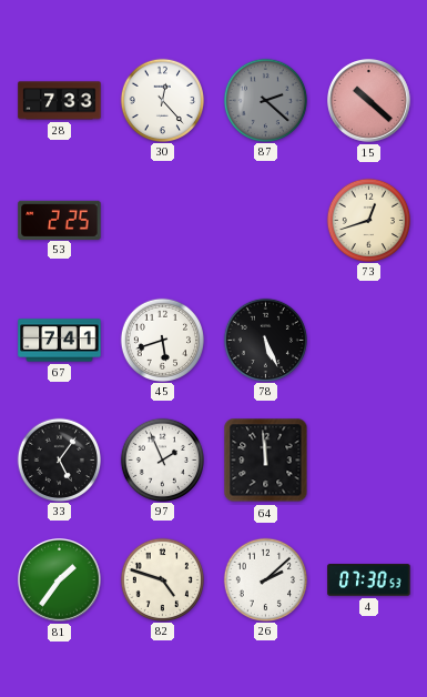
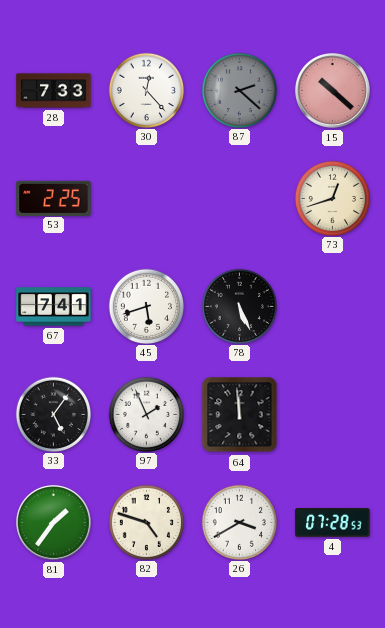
26: 2:08 -> 3:40 (239, 522)
4: 07:30 -> 07:28 (333, 523)
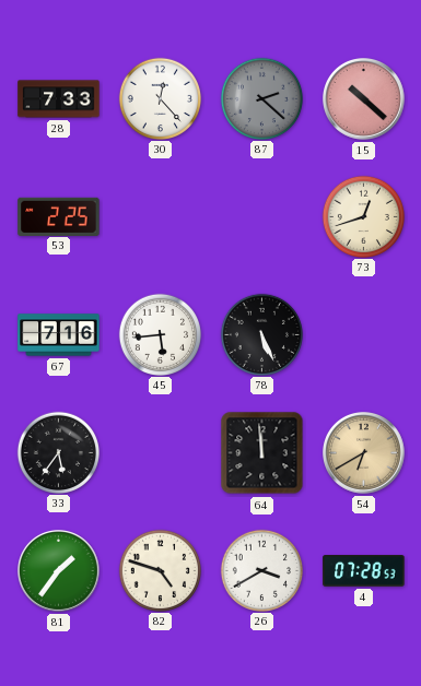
67: 7:41 -> 7:16 (59, 335)
45: 5:42 -> 5:44 (160, 334)
33: 5:06 -> 5:36 (58, 452)
97: 1:56 -> none (146, 414)
54: none -> 6:40 (364, 453)
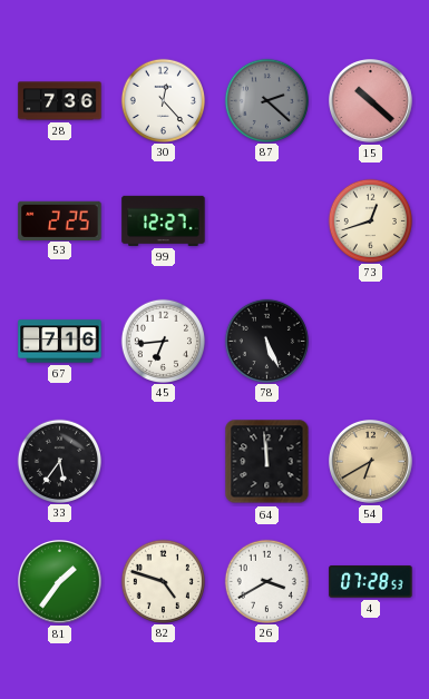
28: 7:33 -> 7:36 (60, 101)
99: none -> 12:27 (164, 220)
45: 5:44 -> 6:44 (163, 341)
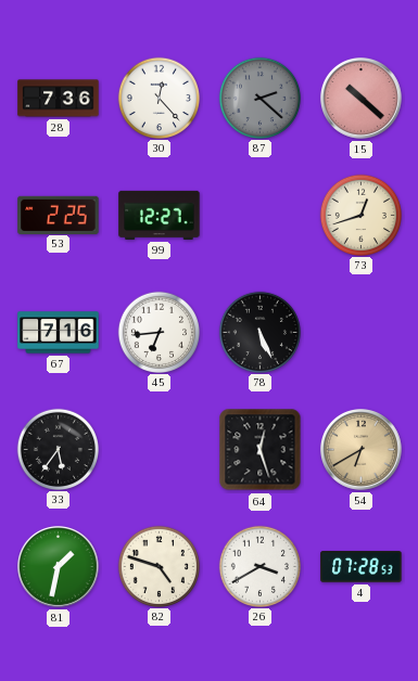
64: 11:59 -> 12:27 (261, 450)
81: 1:36 -> 1:32 (59, 567)
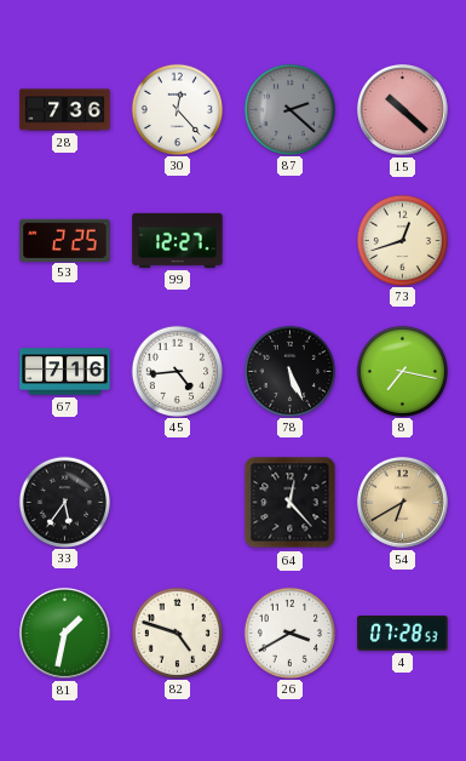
45: 6:44 -> 4:44 (177, 371)
8: none -> 7:17 (402, 371)
64: 12:27 -> 12:23 (290, 503)
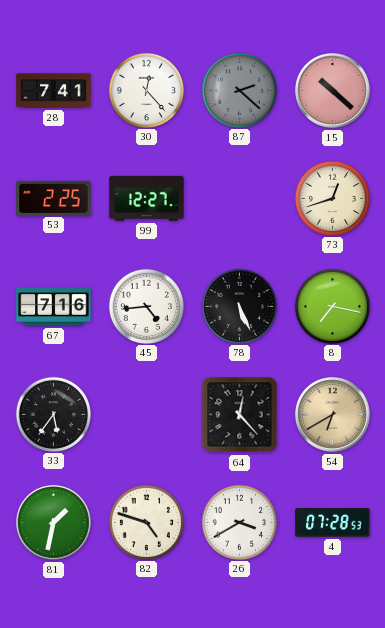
28: 7:36 -> 7:41 (54, 91)
